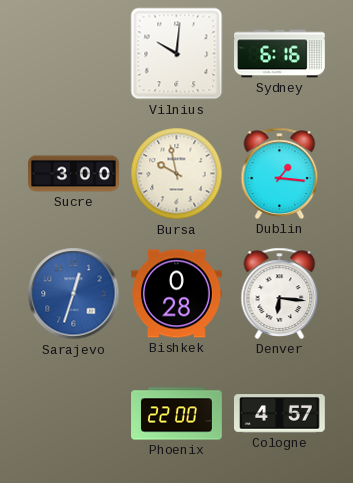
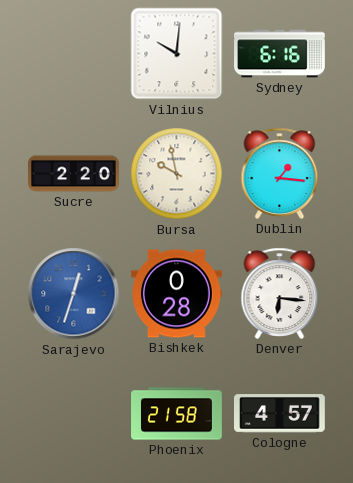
Sucre: 3:00 -> 2:20 (74, 174)
Phoenix: 22:00 -> 21:58 (177, 414)
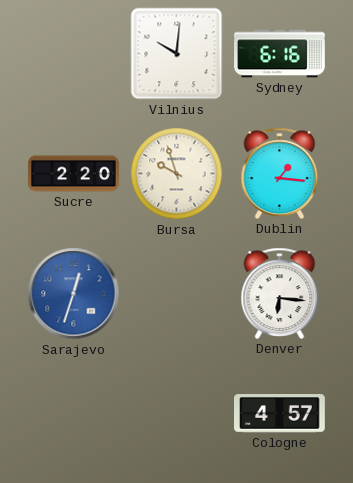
Bursa: 9:58 -> 9:57 (177, 174)
Bishkek: 0:28 -> none (177, 294)
Phoenix: 21:58 -> none (177, 414)
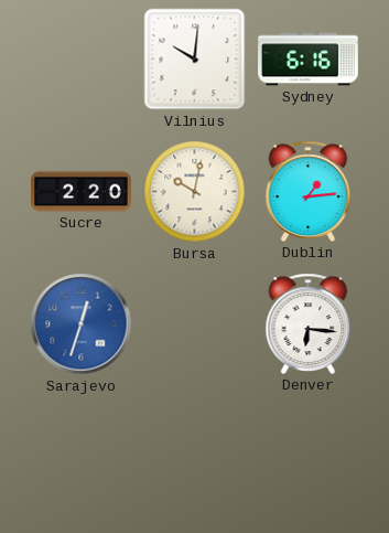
Bursa: 9:57 -> 10:02 (195, 192)
Dublin: 1:16 -> 1:14 (309, 191)
Cologne: 4:57 -> none (280, 414)
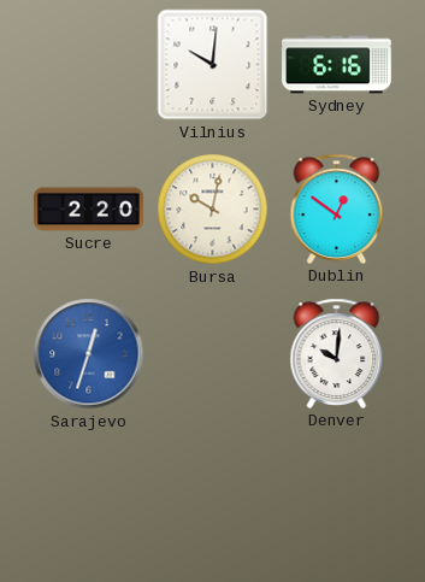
Dublin: 1:14 -> 12:51 (337, 208)
Denver: 6:16 -> 10:01 (337, 353)
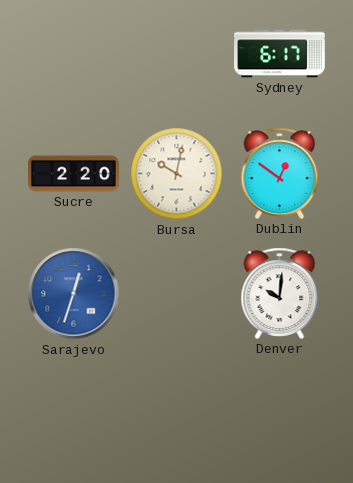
Vilnius: 10:01 -> none (213, 65)
Sydney: 6:16 -> 6:17 (280, 54)
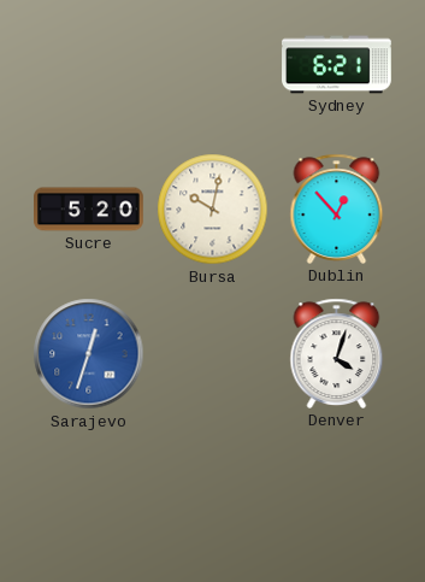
Sydney: 6:17 -> 6:21 (337, 65)
Sucre: 2:20 -> 5:20 (89, 210)
Dublin: 12:51 -> 12:53 (337, 208)
Denver: 10:01 -> 4:03 (337, 353)
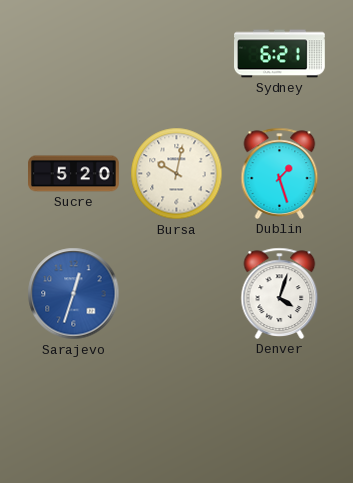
Dublin: 12:53 -> 1:27 (280, 173)
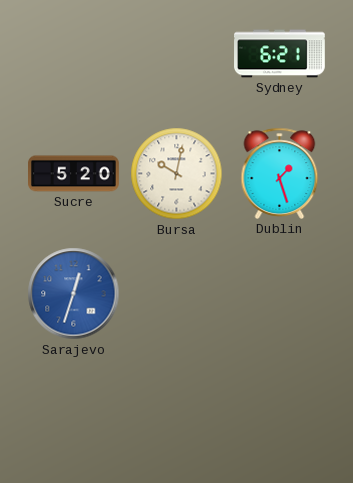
Denver: 4:03 -> none (280, 293)
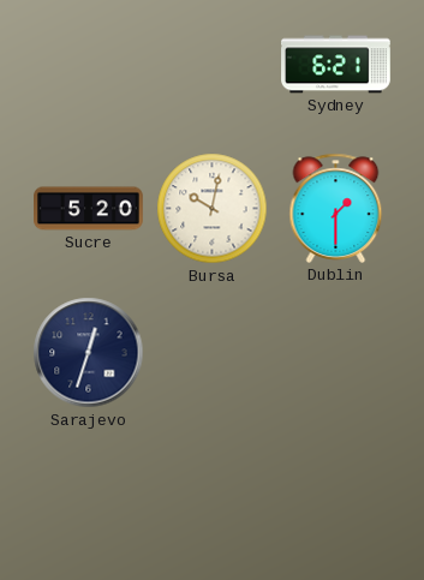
Dublin: 1:27 -> 1:30 (336, 208)
Sarajevo dial: blue -> navy (89, 353)
